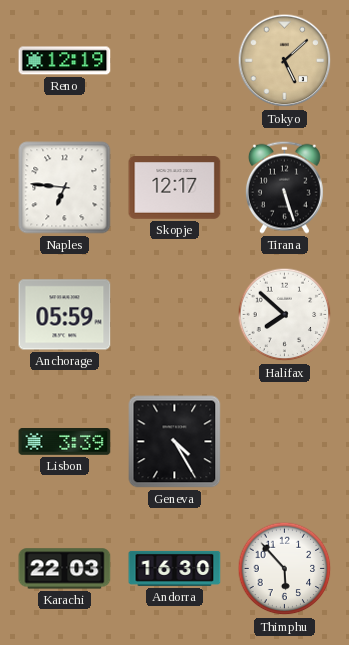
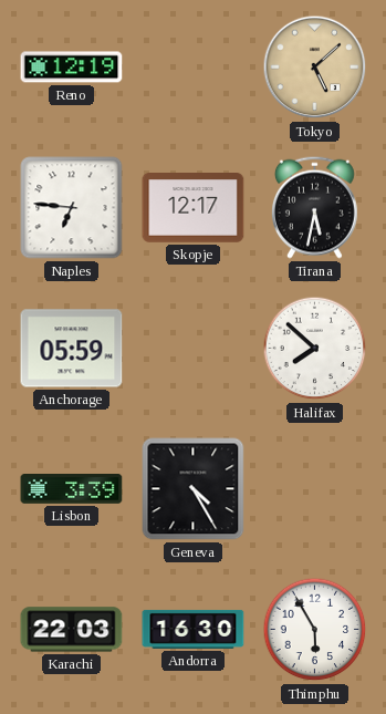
Tirana: 5:27 -> 5:32 (314, 207)
Thimphu: 5:53 -> 5:55 (315, 630)
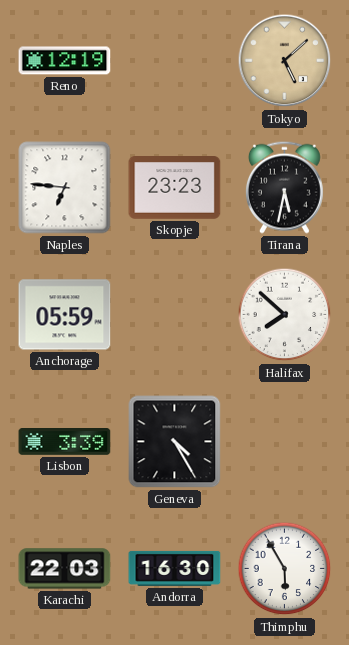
Skopje: 12:17 -> 23:23 (175, 188)
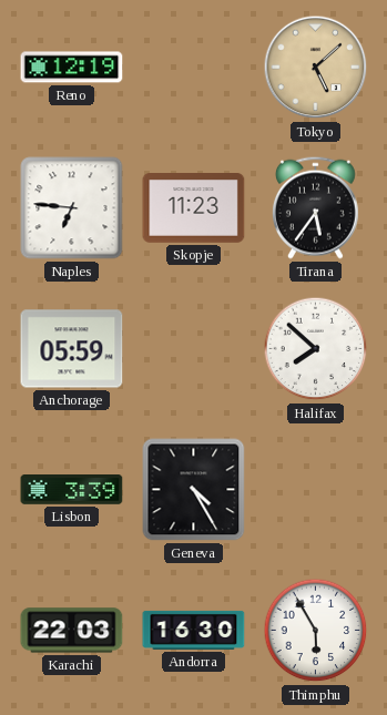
Skopje: 23:23 -> 11:23 (194, 208)
Tirana: 5:32 -> 5:36 (315, 207)
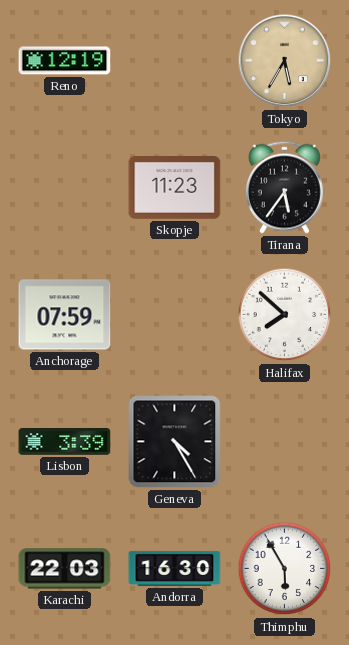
Tokyo: 5:08 -> 5:35 (285, 61)
Naples: 6:46 -> none (72, 208)
Anchorage: 05:59 -> 07:59 (65, 315)
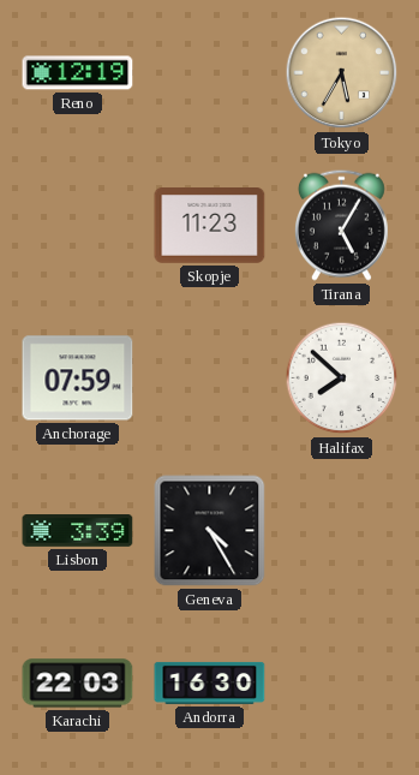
Tirana: 5:36 -> 5:05 (341, 225)
Thimphu: 5:55 -> none (285, 569)
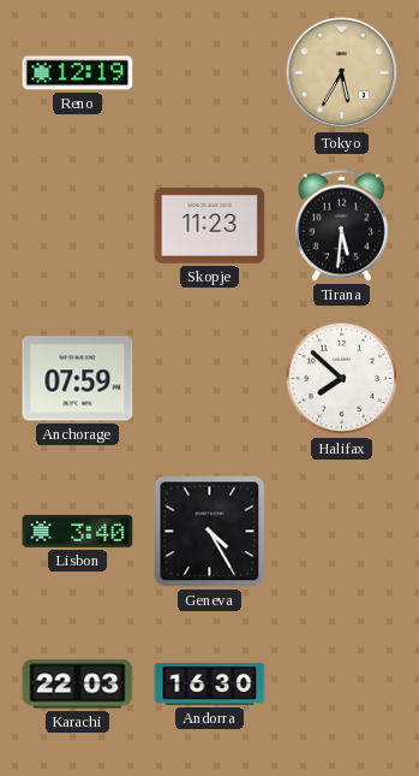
Tirana: 5:05 -> 5:31 (341, 225)
Lisbon: 3:39 -> 3:40 (78, 532)
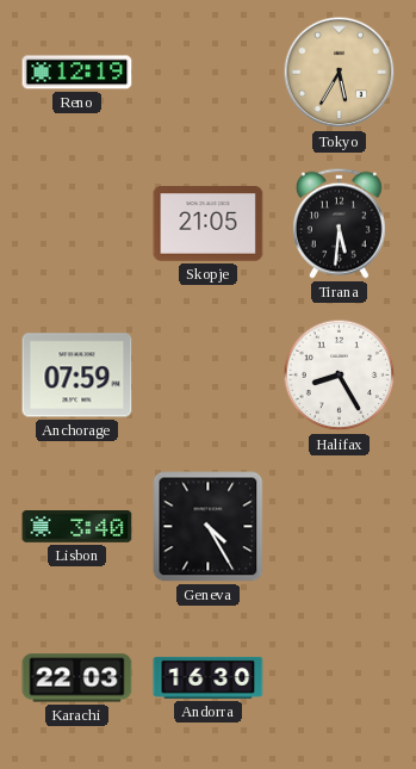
Skopje: 11:23 -> 21:05 (209, 224)
Halifax: 7:52 -> 8:25 (340, 376)
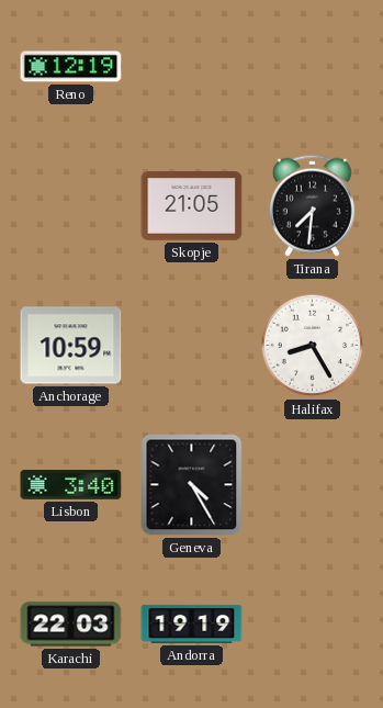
Tokyo: 5:35 -> none (340, 73)
Tirana: 5:31 -> 7:31 (312, 205)
Anchorage: 07:59 -> 10:59 (71, 346)
Andorra: 16:30 -> 19:19 (192, 623)
